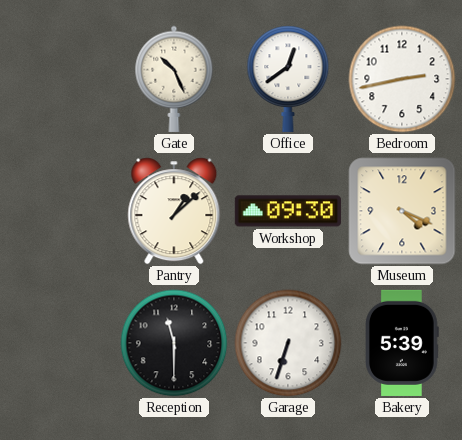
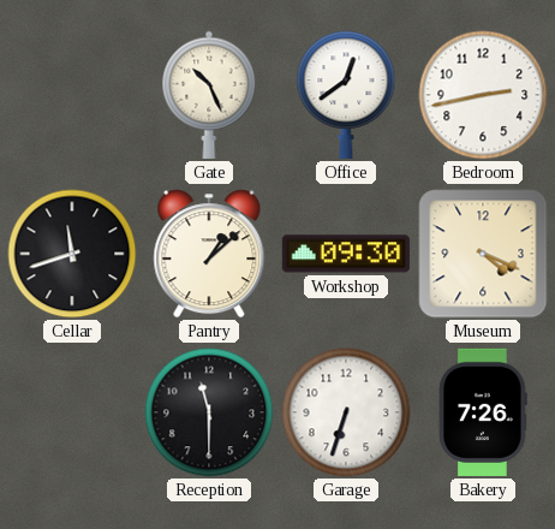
Cellar: none -> 11:42 (72, 254)
Bakery: 5:39 -> 7:26 (484, 412)
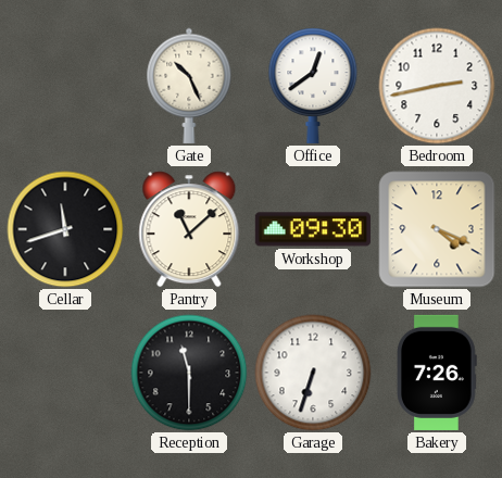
Pantry: 1:08 -> 11:08 (189, 229)
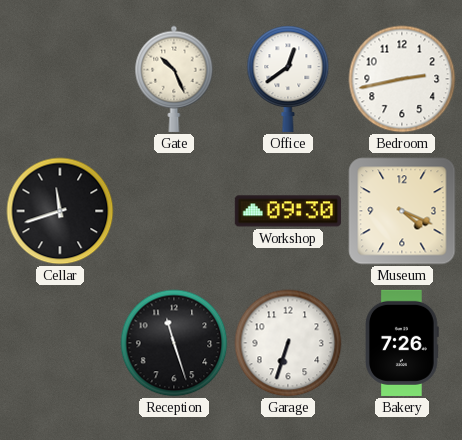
Pantry: 11:08 -> none (189, 229)
Reception: 11:30 -> 11:27 (174, 343)
